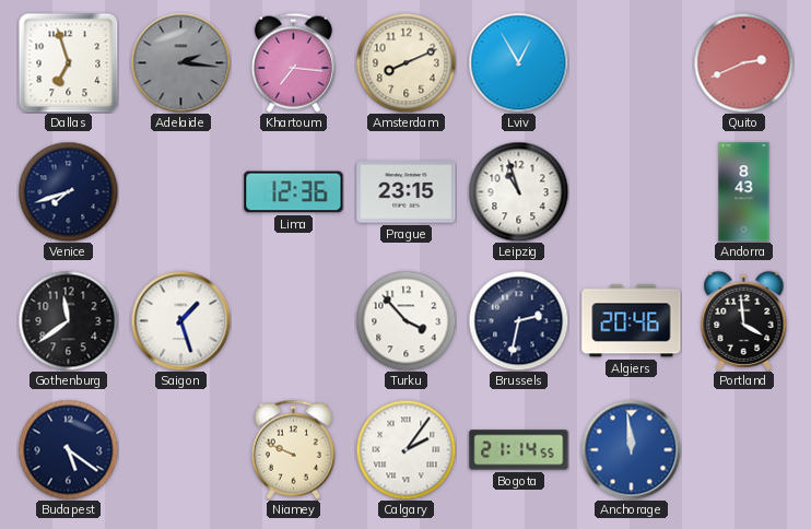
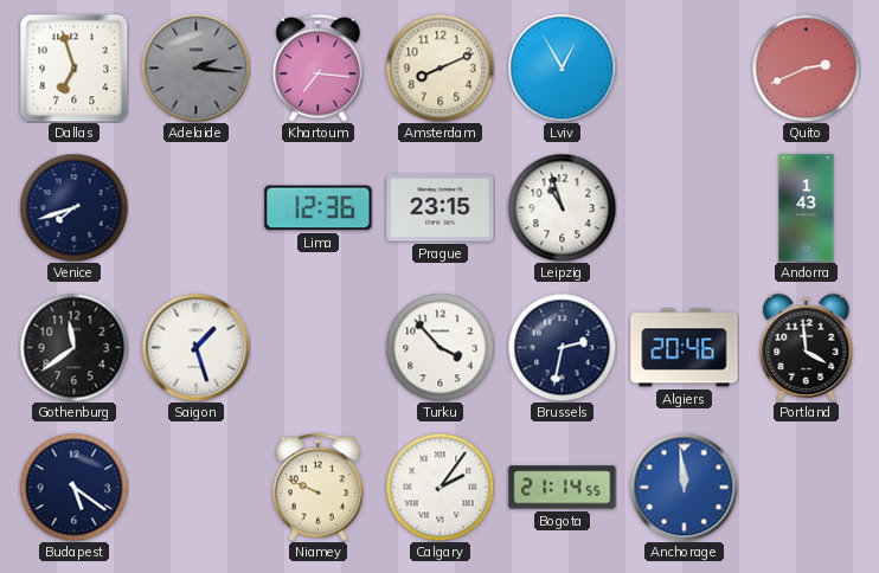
Andorra: 8:43 -> 1:43 (807, 208)
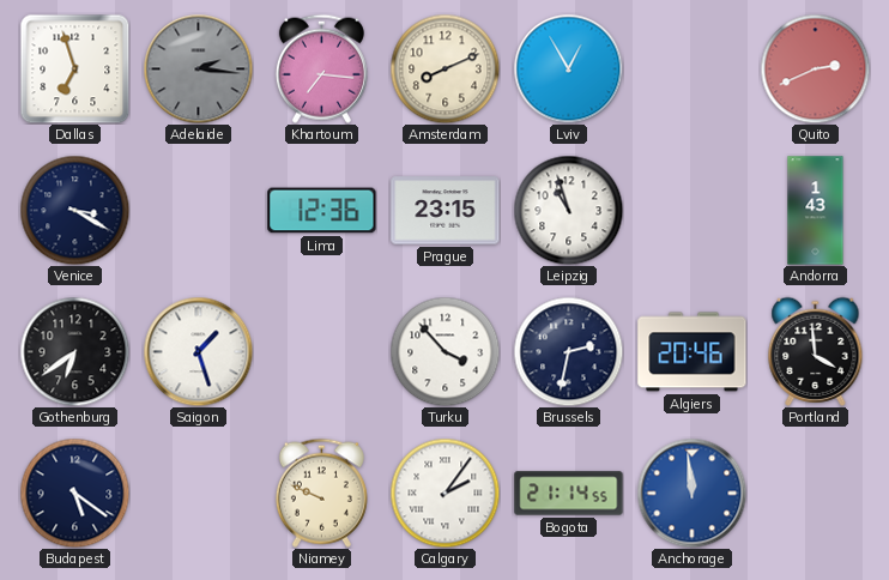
Venice: 7:42 -> 3:20 (74, 210)
Gothenburg: 11:39 -> 6:39 (74, 351)
